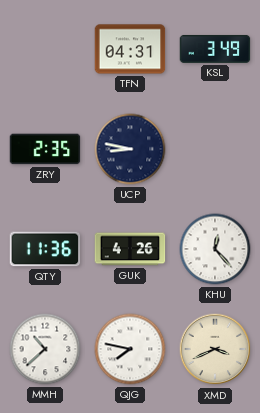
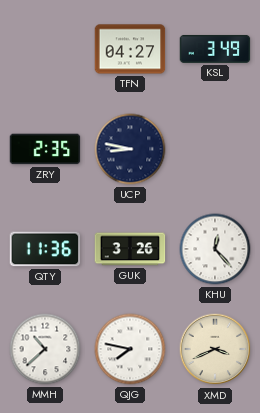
TFN: 04:31 -> 04:27 (130, 49)
GUK: 4:26 -> 3:26 (130, 249)
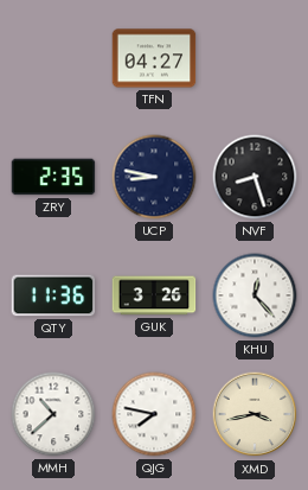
KSL: 3:49 -> none (215, 49)
NVF: none -> 8:27 (255, 177)
XMD: 3:41 -> 3:43 (255, 414)
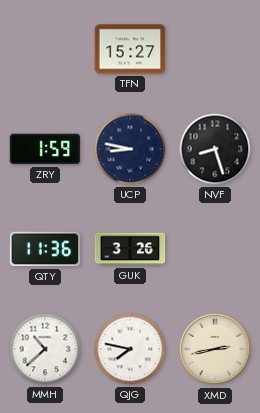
TFN: 04:27 -> 15:27 (130, 49)
ZRY: 2:35 -> 1:59 (45, 149)
KHU: 12:23 -> none (255, 295)
XMD: 3:43 -> 2:43 (215, 349)
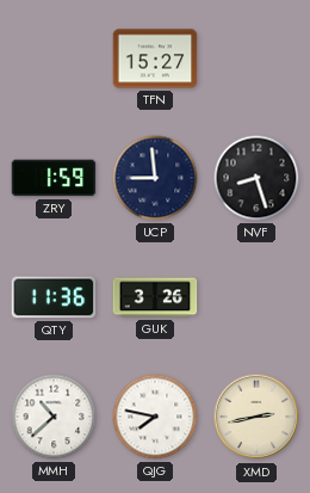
UCP: 8:47 -> 8:59 (155, 178)
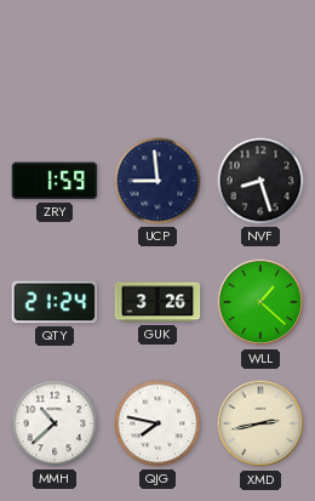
TFN: 15:27 -> none (155, 58)
QTY: 11:36 -> 21:24 (55, 302)
WLL: none -> 1:22 (260, 302)
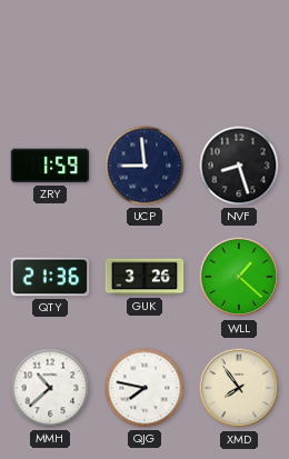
QTY: 21:24 -> 21:36 (50, 277)
XMD: 2:43 -> 7:54 (239, 388)
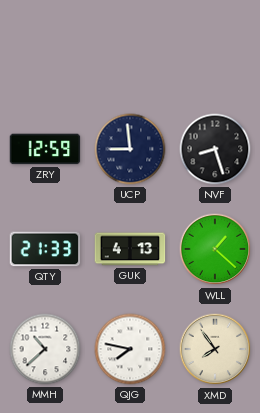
ZRY: 1:59 -> 12:59 (45, 149)
QTY: 21:36 -> 21:33 (45, 249)
GUK: 3:26 -> 4:13 (130, 249)
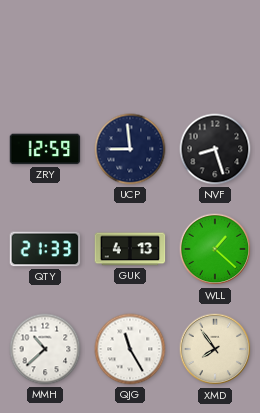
QJG: 7:47 -> 11:25 (130, 349)
